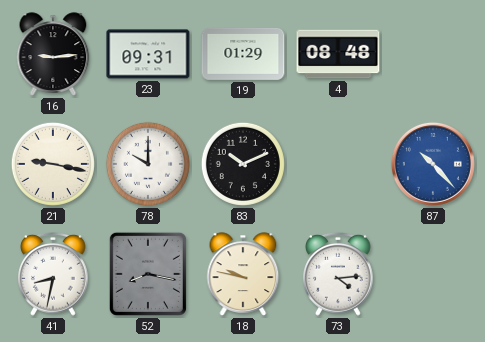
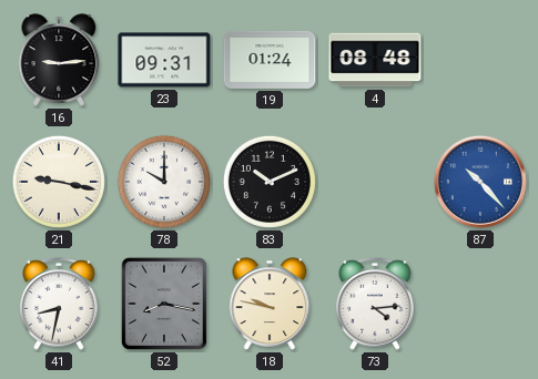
19: 01:29 -> 01:24 (270, 60)
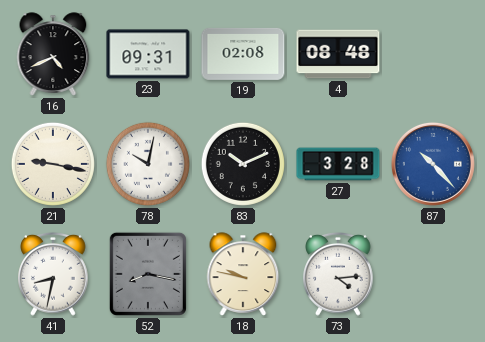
16: 9:14 -> 4:41 (53, 54)
19: 01:24 -> 02:08 (243, 54)
78: 10:00 -> 10:02 (148, 164)
27: none -> 3:28 (338, 164)
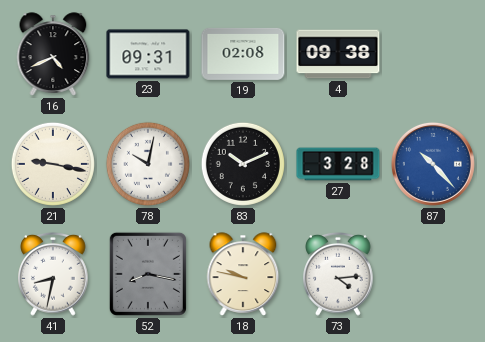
4: 08:48 -> 09:38 (338, 54)
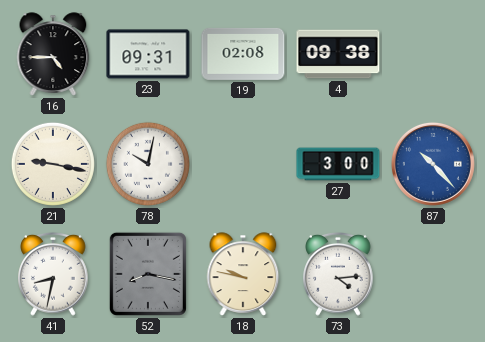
16: 4:41 -> 4:45 (53, 54)
83: 10:11 -> none (243, 164)
27: 3:28 -> 3:00 (338, 164)
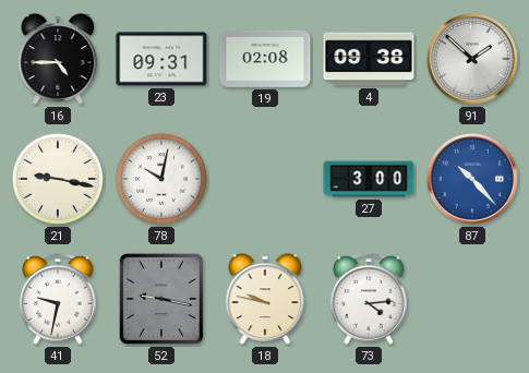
91: none -> 1:52 (472, 59)
41: 8:32 -> 9:32 (58, 299)
52: 8:17 -> 9:17 (161, 299)
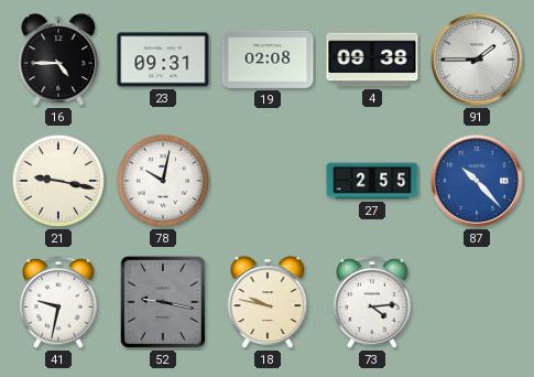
91: 1:52 -> 1:45 (477, 60)
27: 3:00 -> 2:55 (372, 181)
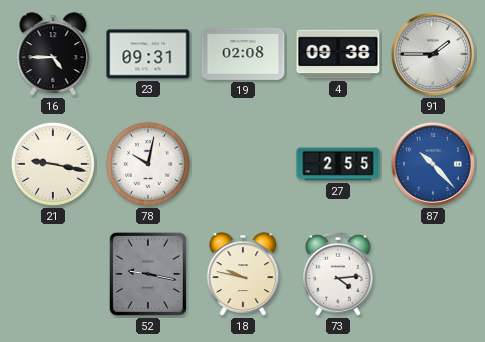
41: 9:32 -> none (58, 302)
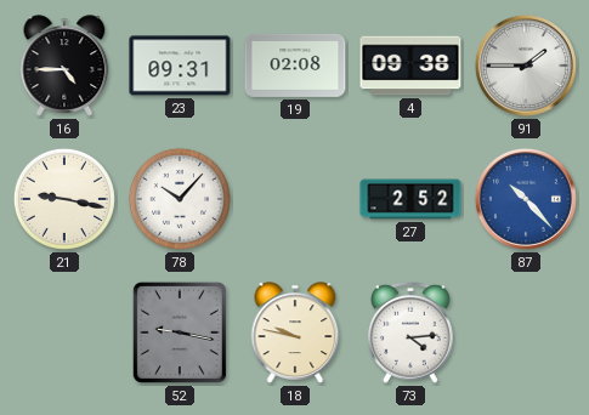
78: 10:02 -> 10:07 (180, 199)
27: 2:55 -> 2:52 (410, 199)
